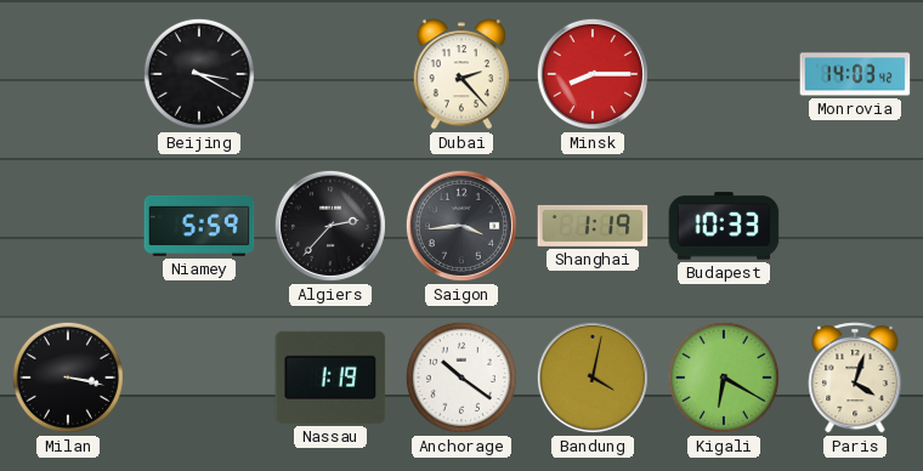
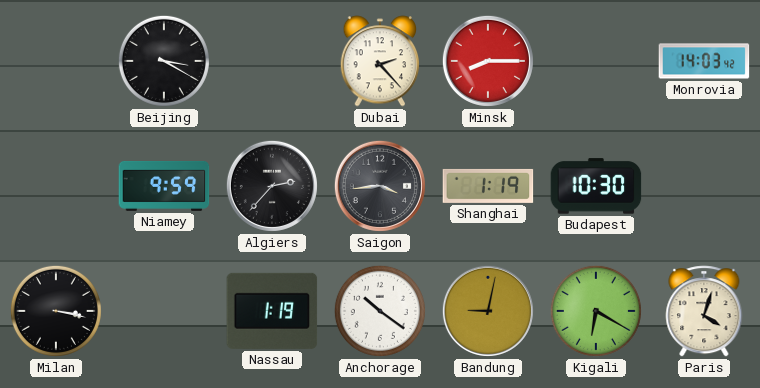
Niamey: 5:59 -> 9:59 (164, 186)
Budapest: 10:33 -> 10:30 (596, 186)
Bandung: 4:02 -> 9:02 (488, 311)
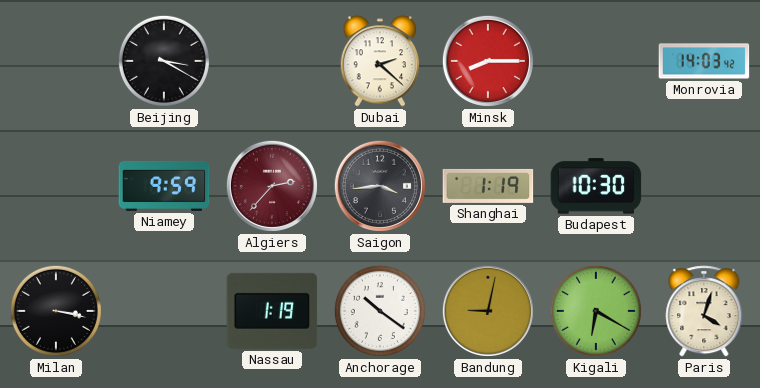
Dubai: 2:23 -> 2:22 (380, 61)
Algiers dial: black -> burgundy (272, 186)
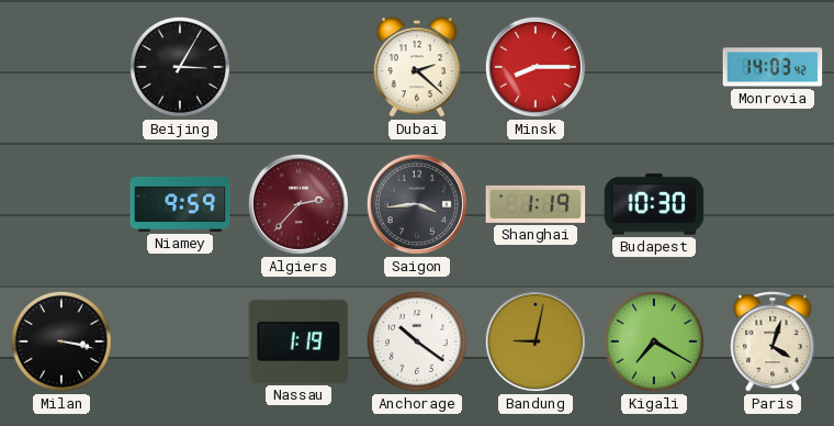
Beijing: 3:20 -> 3:05 (180, 67)
Kigali: 6:20 -> 7:20 (654, 341)
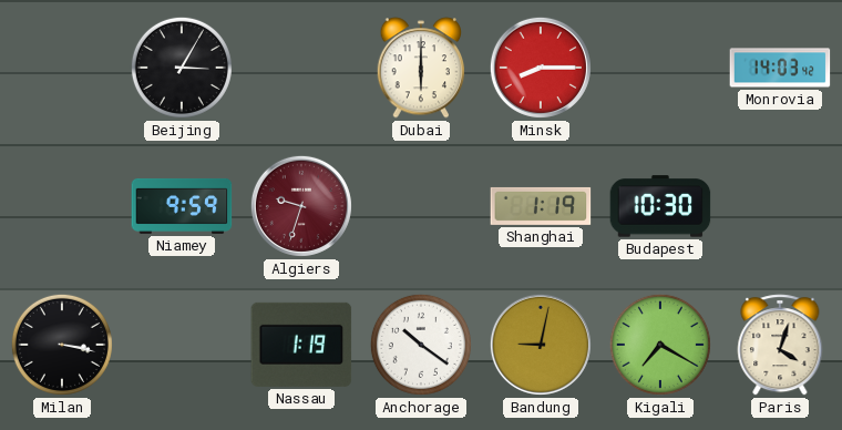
Dubai: 2:22 -> 6:00 (421, 68)
Algiers: 2:37 -> 9:33 (301, 206)
Saigon: 3:44 -> none (417, 204)
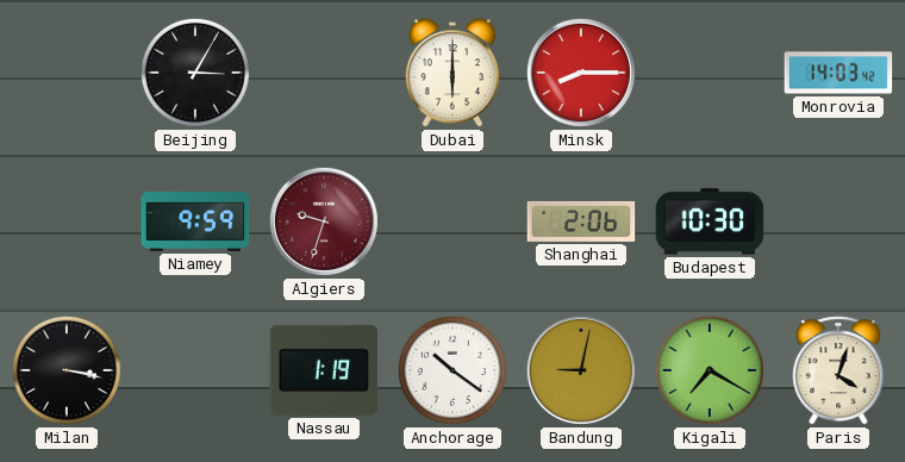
Shanghai: 1:19 -> 2:06 (581, 221)
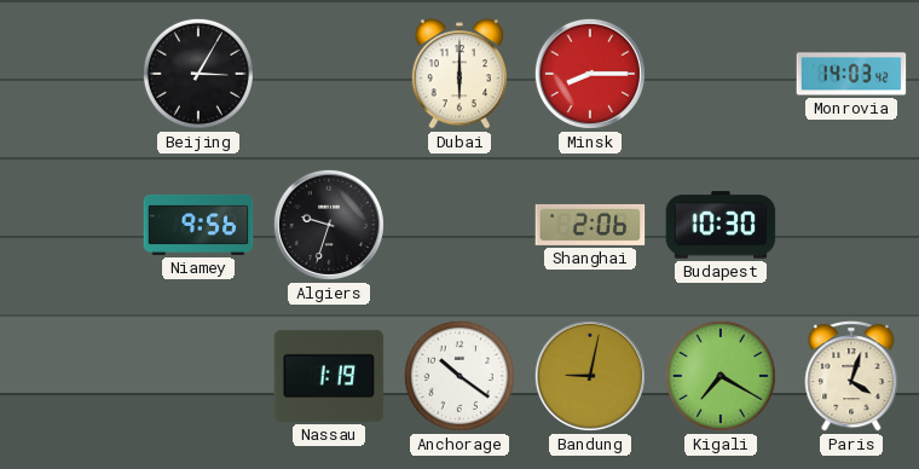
Niamey: 9:59 -> 9:56 (198, 225)
Algiers dial: burgundy -> black (329, 225)
Milan: 3:17 -> none (67, 370)
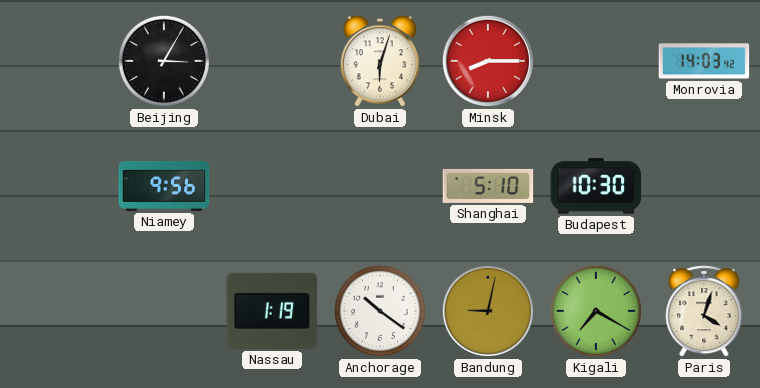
Dubai: 6:00 -> 6:03 (380, 61)
Algiers: 9:33 -> none (329, 225)
Shanghai: 2:06 -> 5:10 (488, 186)
